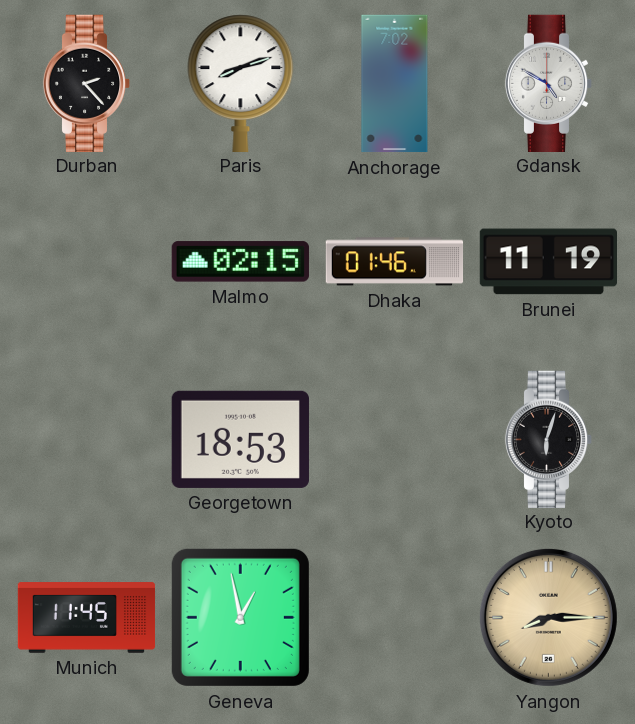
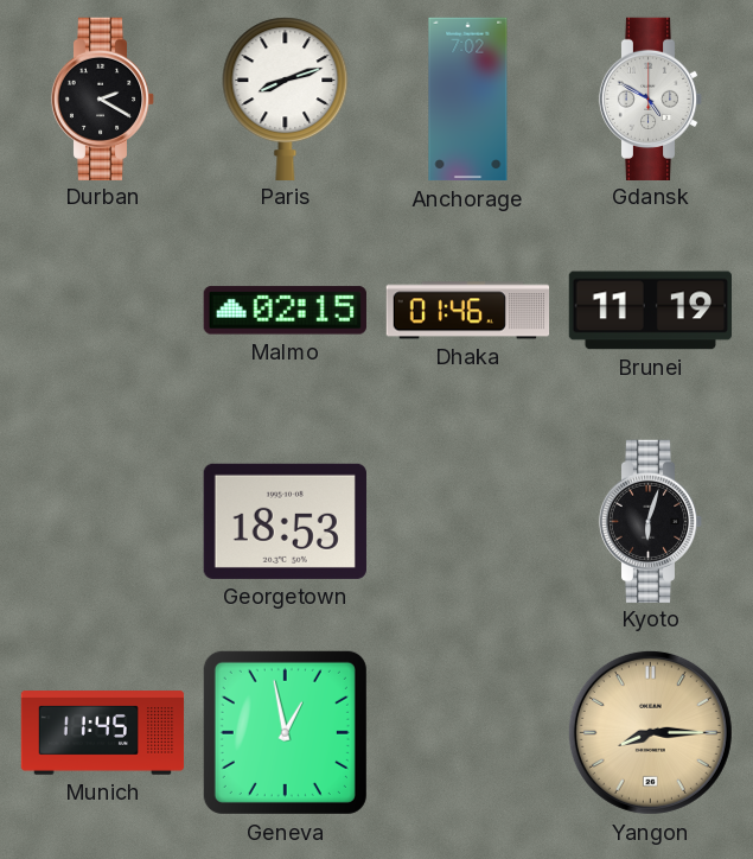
Durban: 2:23 -> 2:20 (103, 98)
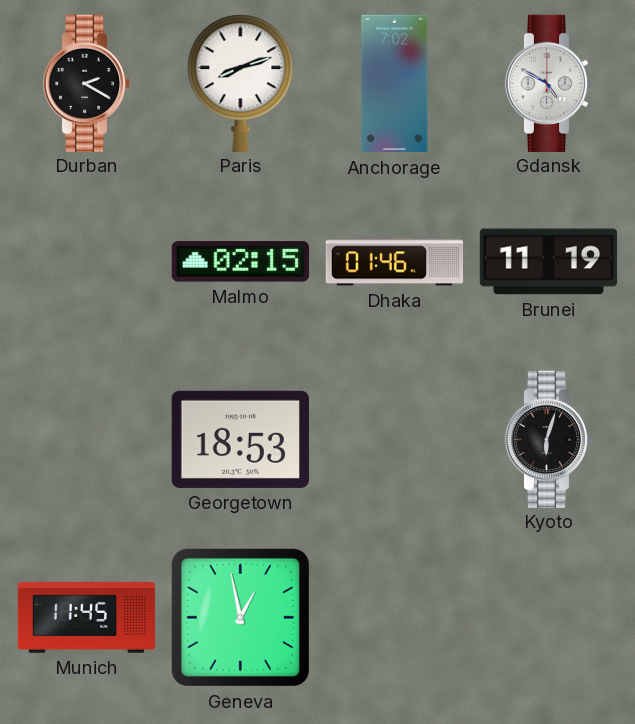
Yangon: 8:15 -> none (650, 732)
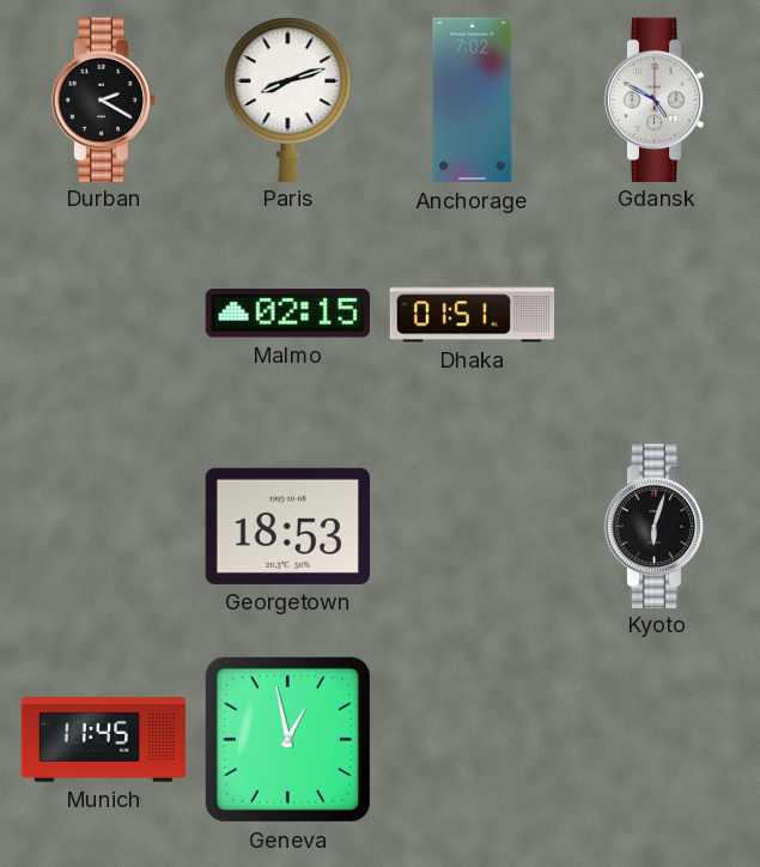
Dhaka: 01:46 -> 01:51 (473, 314)
Brunei: 11:19 -> none (548, 262)
